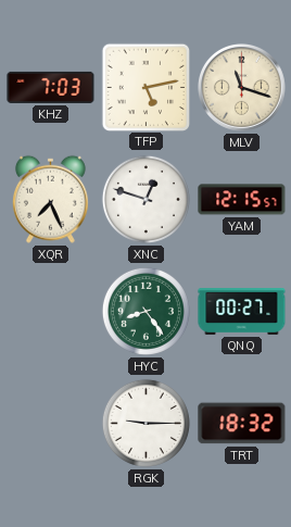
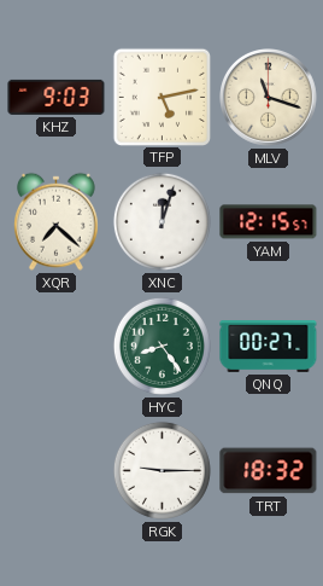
KHZ: 7:03 -> 9:03 (57, 97)
XQR: 7:26 -> 7:22 (55, 221)
XNC: 12:48 -> 12:03 (161, 221)
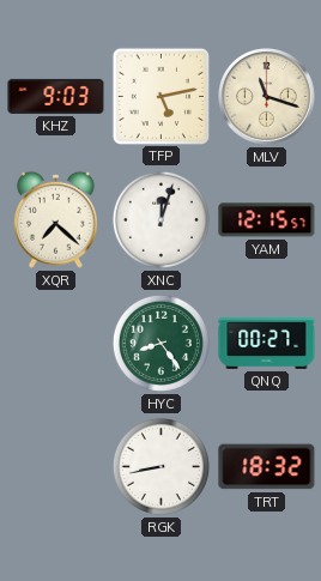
RGK: 9:15 -> 8:43 (160, 466)
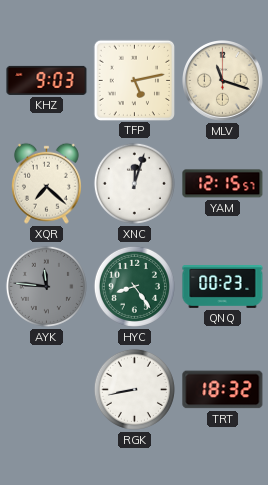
AYK: none -> 11:46 (46, 286)
QNQ: 00:27 -> 00:23 (223, 287)
